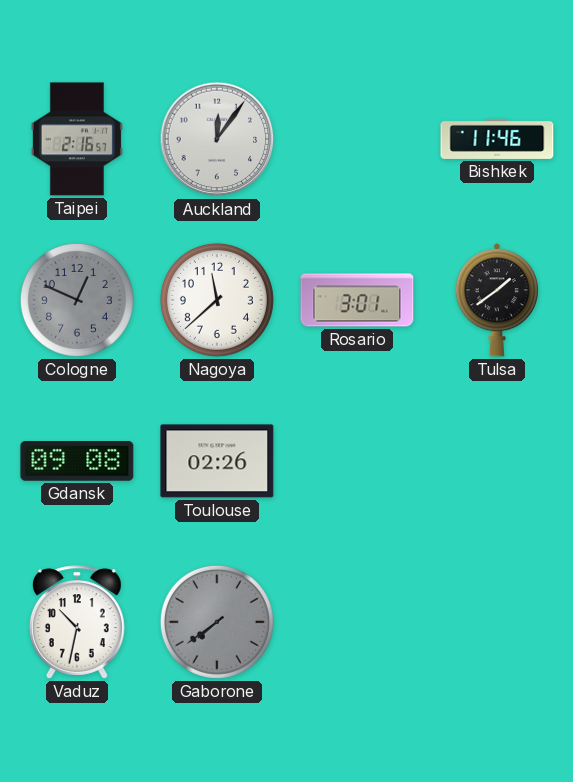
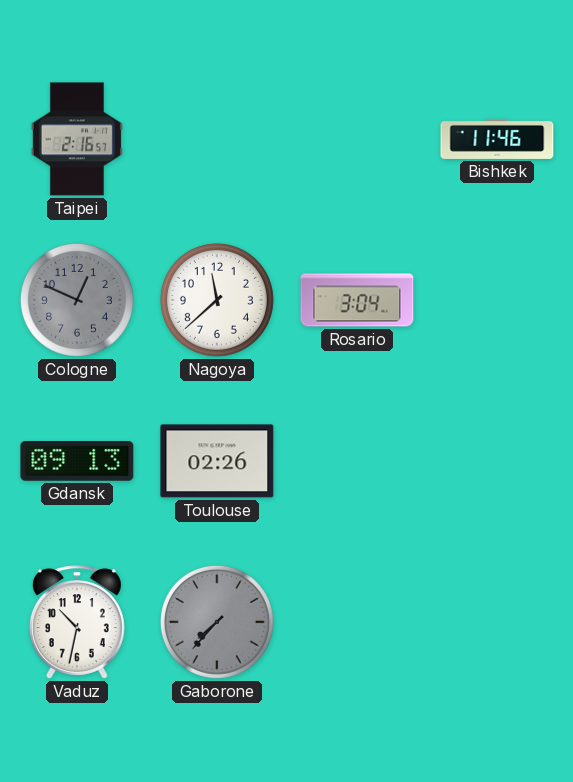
Auckland: 12:06 -> none (217, 139)
Rosario: 3:01 -> 3:04 (357, 300)
Tulsa: 1:39 -> none (497, 300)
Gdansk: 09:08 -> 09:13 (77, 461)
Gaborone: 7:39 -> 7:37 (217, 622)
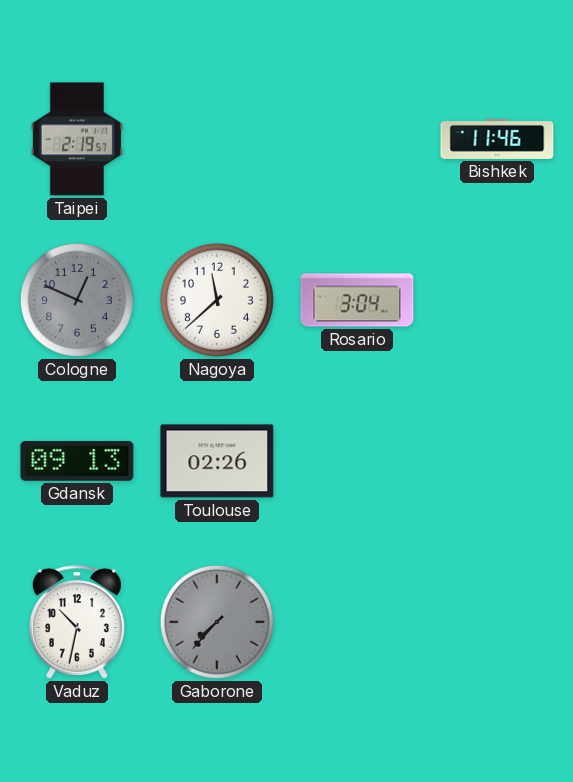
Taipei: 2:16 -> 2:19 (77, 139)
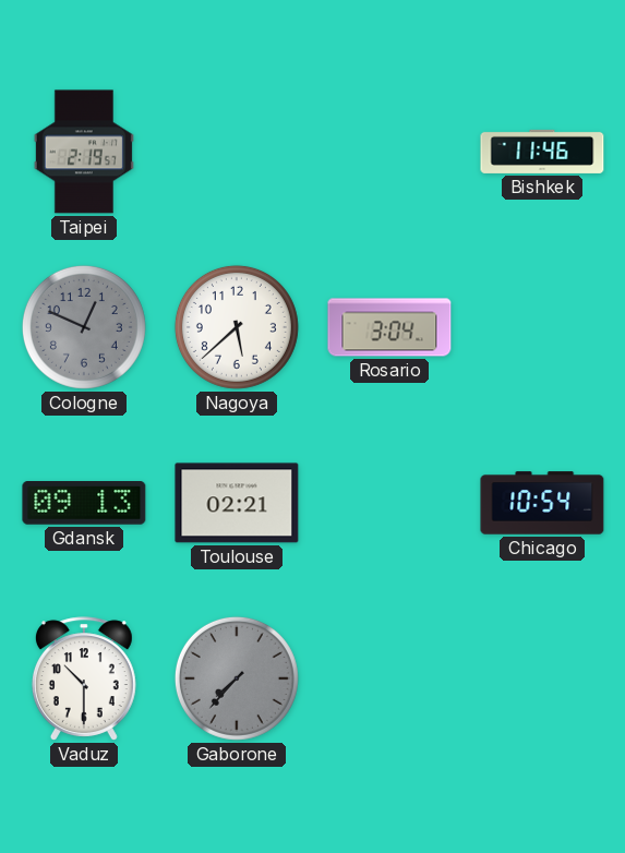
Nagoya: 11:38 -> 5:38 (237, 327)
Toulouse: 02:26 -> 02:21 (237, 503)
Chicago: none -> 10:54 (542, 503)
Vaduz: 10:32 -> 10:30 (84, 678)
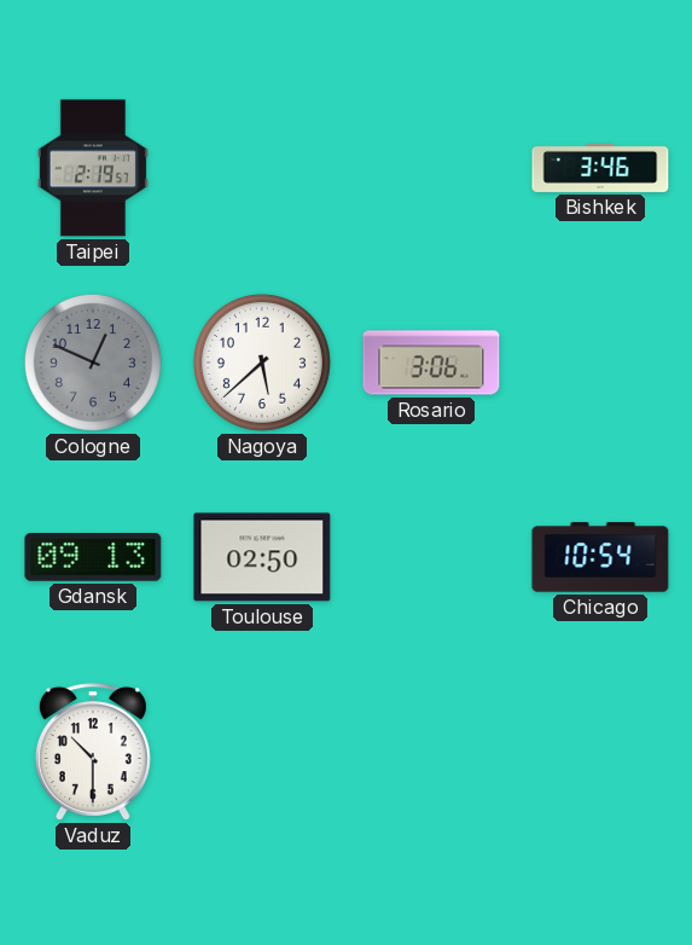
Bishkek: 11:46 -> 3:46 (600, 168)
Rosario: 3:04 -> 3:06 (431, 363)
Toulouse: 02:21 -> 02:50 (262, 557)
Gaborone: 7:37 -> none (237, 678)
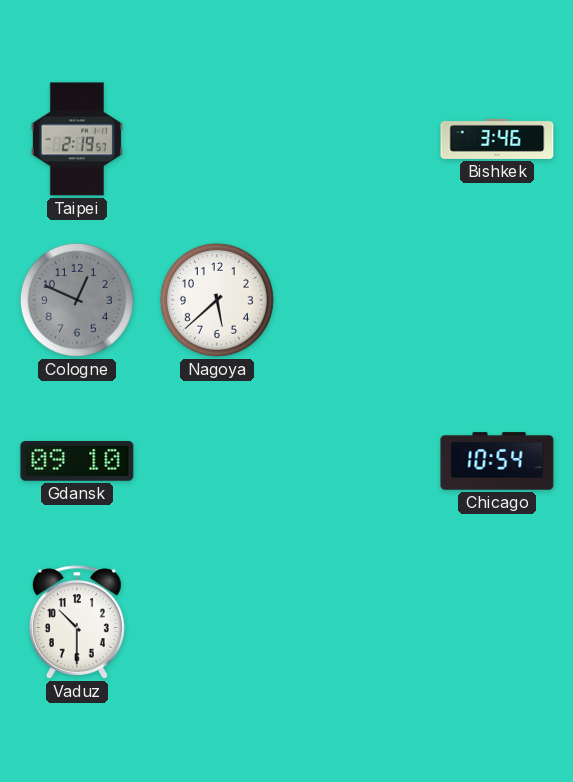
Rosario: 3:06 -> none (431, 363)
Gdansk: 09:13 -> 09:10 (77, 461)
Toulouse: 02:50 -> none (262, 557)
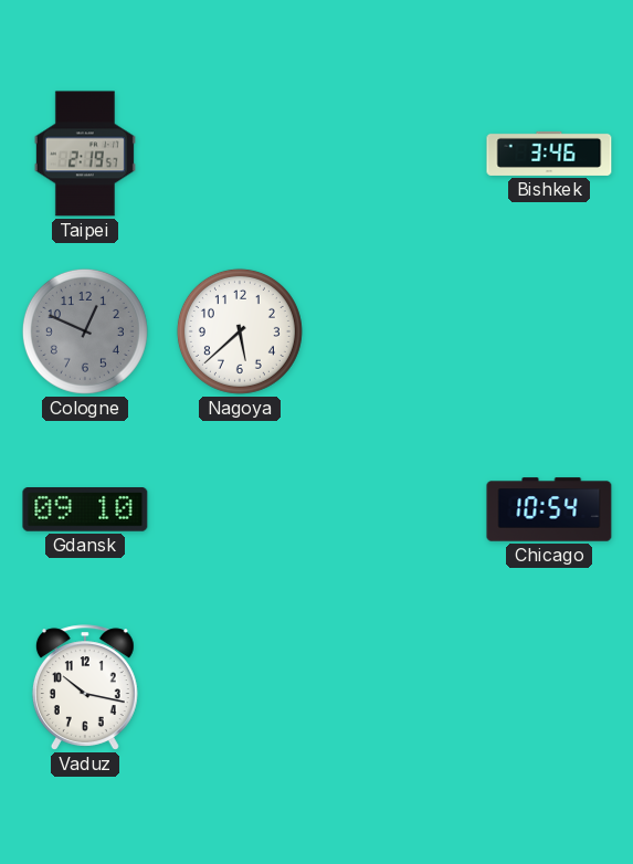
Vaduz: 10:30 -> 10:17 (85, 687)
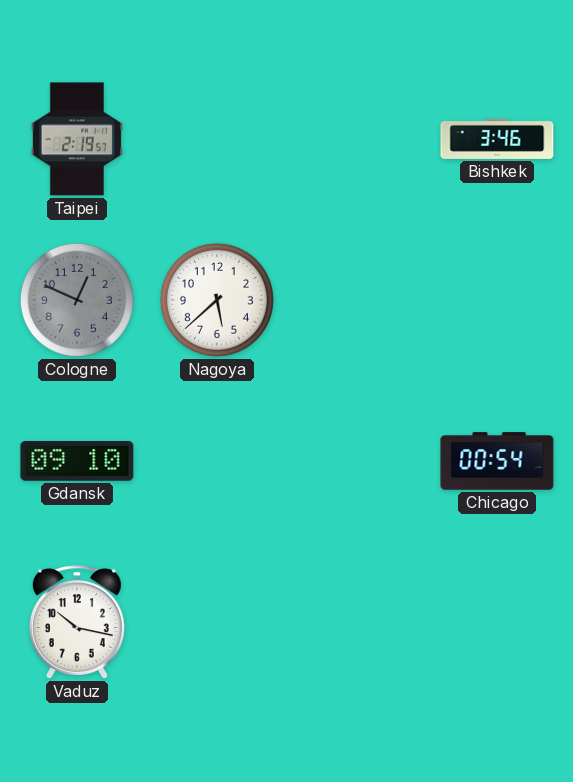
Chicago: 10:54 -> 00:54 (497, 461)
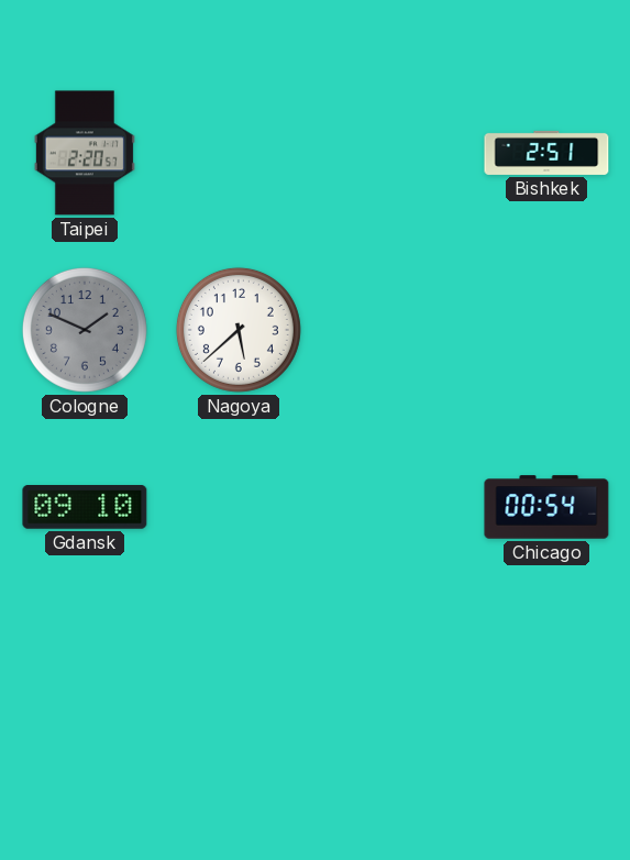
Taipei: 2:19 -> 2:20 (85, 153)
Bishkek: 3:46 -> 2:51 (546, 153)
Cologne: 12:49 -> 1:49 (85, 330)
Vaduz: 10:17 -> none (77, 622)
